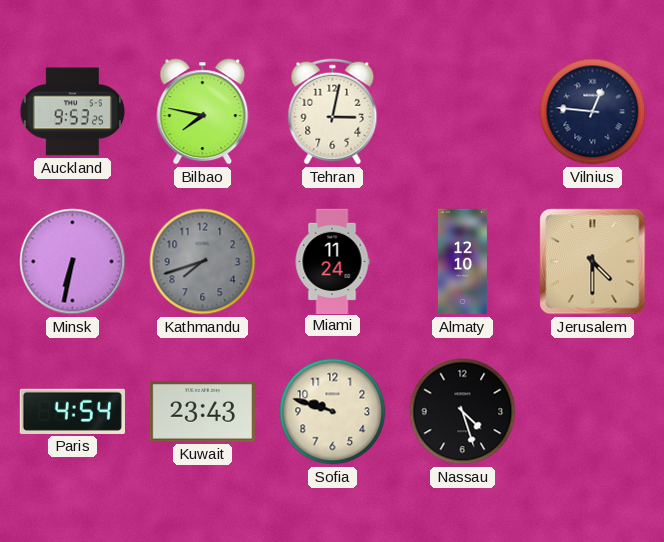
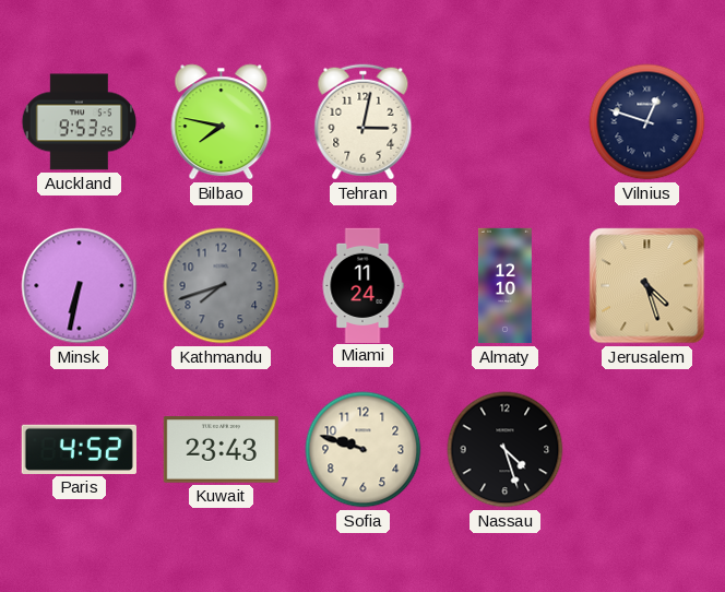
Vilnius: 12:46 -> 12:48 (647, 122)
Jerusalem: 4:30 -> 4:27 (647, 286)
Paris: 4:54 -> 4:52 (79, 449)
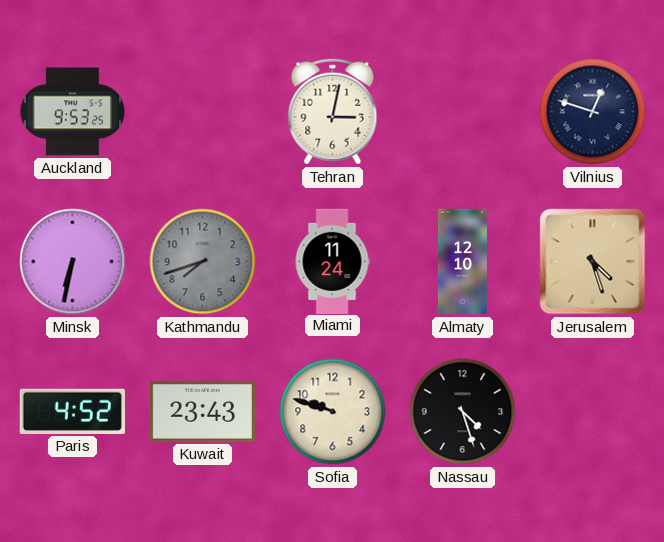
Bilbao: 7:47 -> none (222, 122)
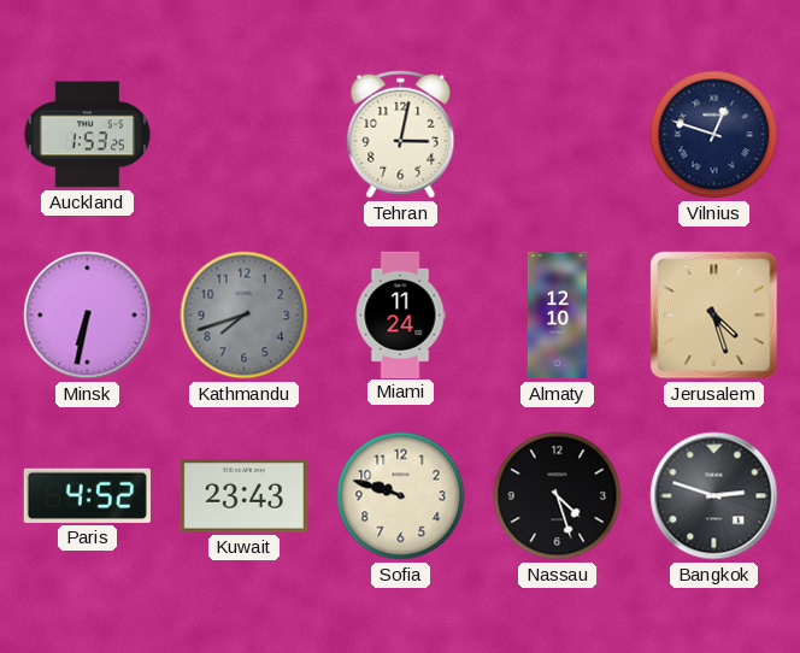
Auckland: 9:53 -> 1:53 (88, 135)
Bangkok: none -> 2:48 (714, 496)
